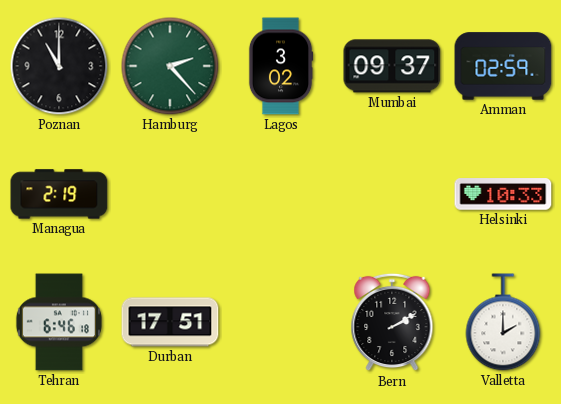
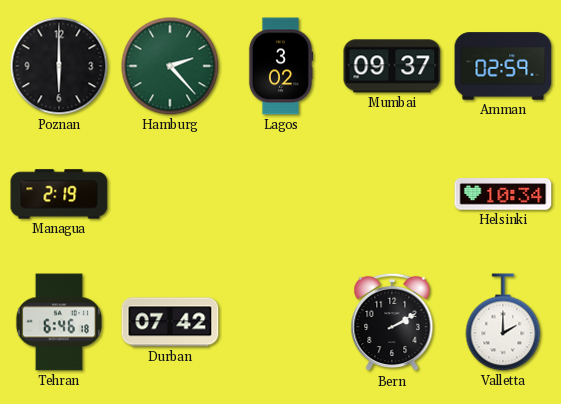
Poznan: 11:00 -> 6:00 (59, 66)
Helsinki: 10:33 -> 10:34 (503, 194)
Durban: 17:51 -> 07:42 (170, 322)
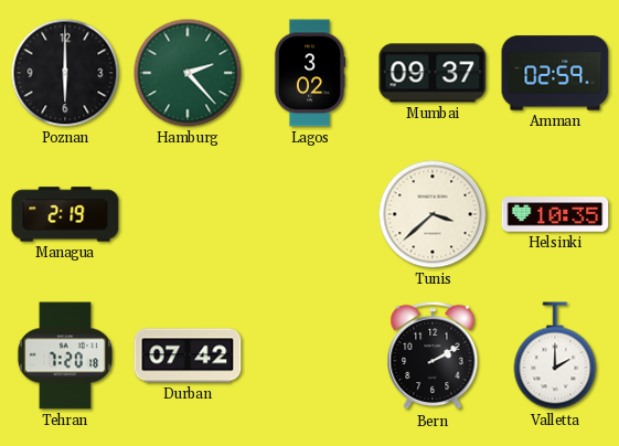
Tunis: none -> 3:38 (433, 214)
Helsinki: 10:34 -> 10:35 (555, 214)
Tehran: 6:46 -> 7:20 (65, 355)
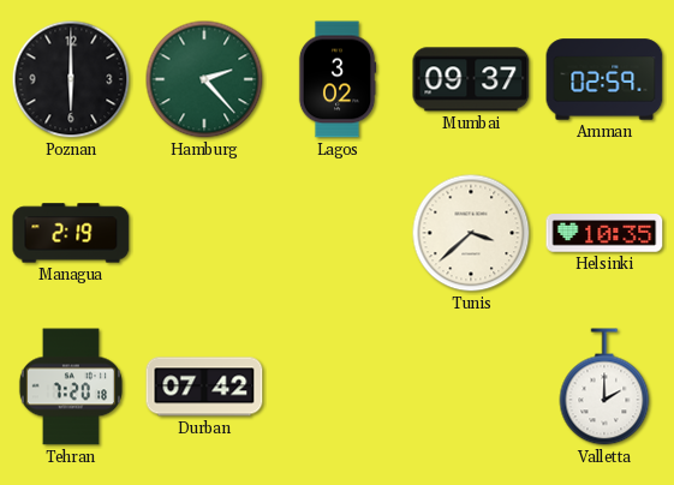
Bern: 2:10 -> none (433, 355)
